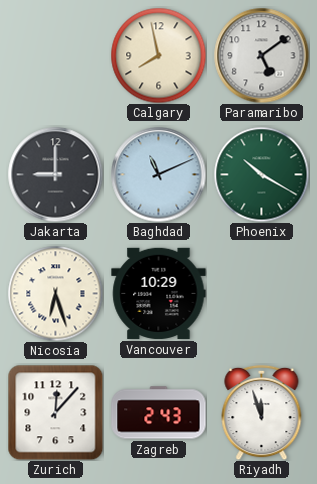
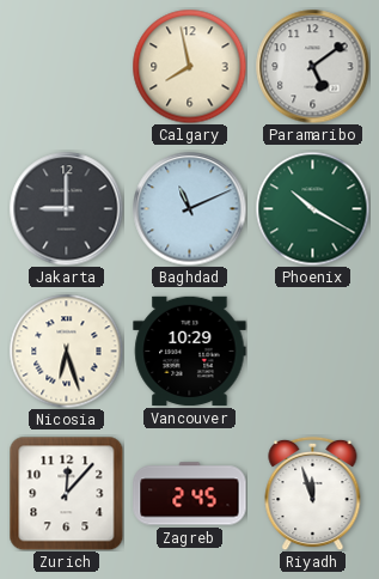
Zagreb: 2:43 -> 2:45 (190, 494)
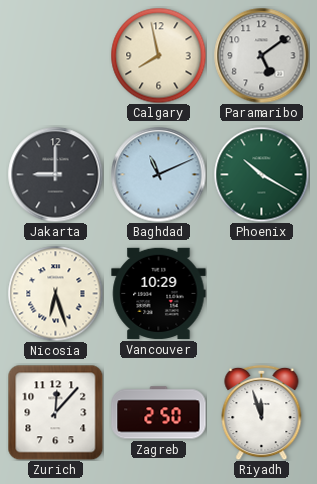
Zagreb: 2:45 -> 2:50 (159, 413)
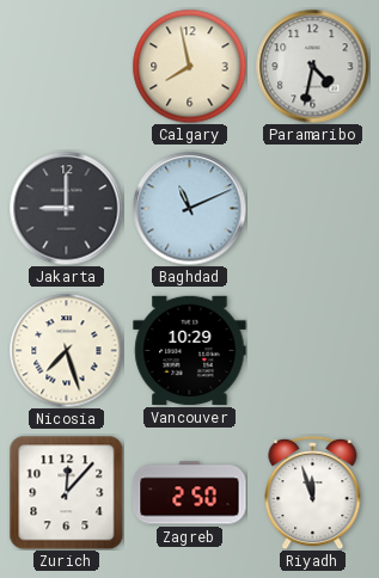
Paramaribo: 5:09 -> 4:32 (312, 66)
Phoenix: 10:20 -> none (261, 174)
Nicosia: 6:27 -> 7:27 (66, 350)
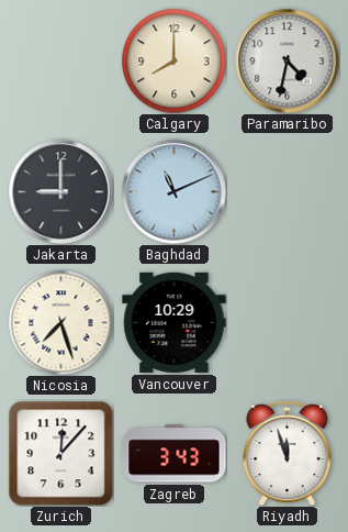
Calgary: 7:58 -> 8:00 (173, 60)
Zagreb: 2:50 -> 3:43 (175, 454)
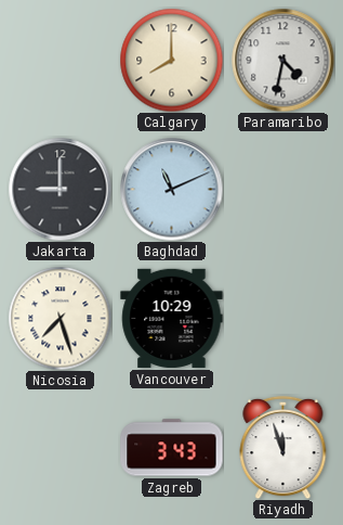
Zurich: 12:07 -> none (60, 453)
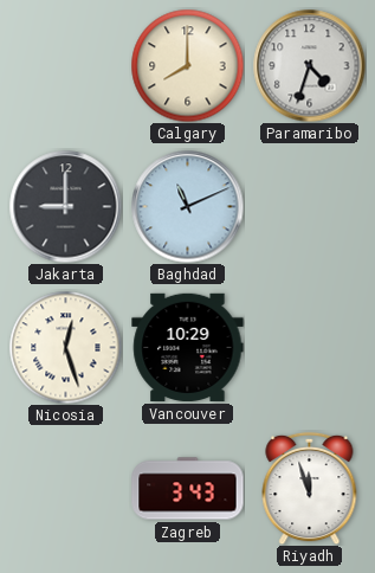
Paramaribo: 4:32 -> 4:33 (309, 65)
Nicosia: 7:27 -> 12:27 (65, 347)
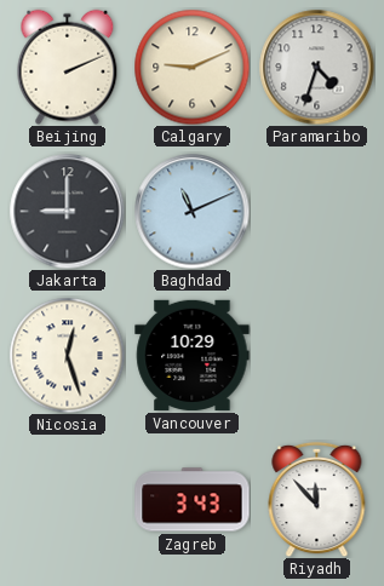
Beijing: none -> 2:11 (68, 67)
Calgary: 8:00 -> 9:11 (191, 67)
Riyadh: 11:57 -> 11:53 (317, 499)
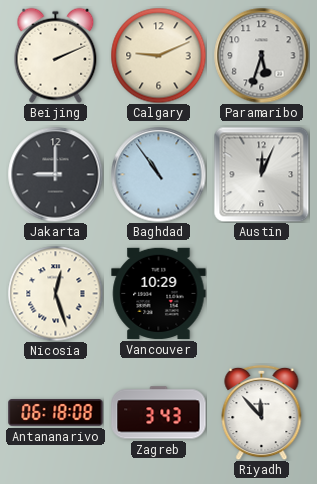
Paramaribo: 4:33 -> 5:33 (261, 55)
Baghdad: 11:11 -> 10:54 (158, 174)
Austin: none -> 12:04 (261, 174)
Antananarivo: none -> 06:18 (56, 413)
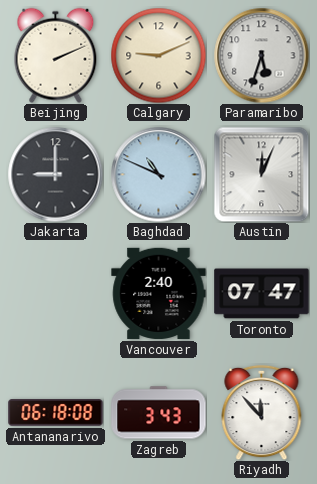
Baghdad: 10:54 -> 10:49 (158, 174)
Nicosia: 12:27 -> none (55, 293)
Vancouver: 10:29 -> 2:40 (159, 293)
Toronto: none -> 07:47 (262, 294)
